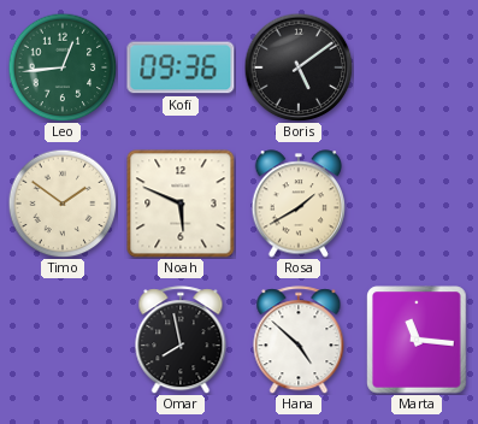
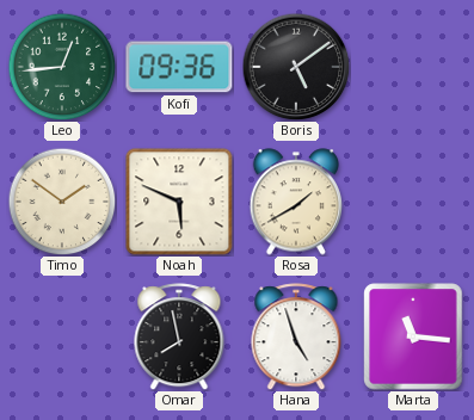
Hana: 4:52 -> 4:57 (296, 336)
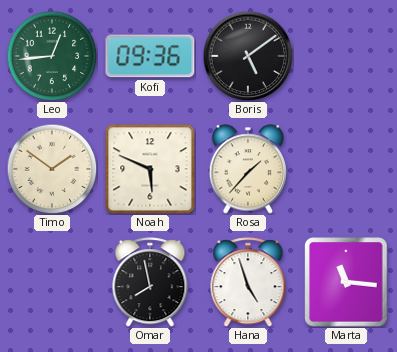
Rosa: 1:40 -> 1:37 (248, 169)
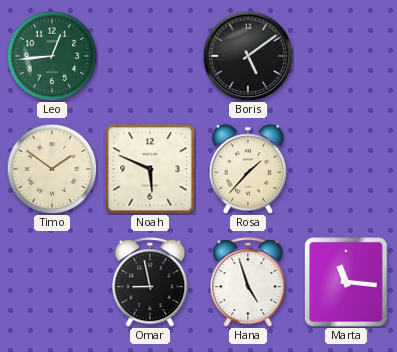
Kofi: 09:36 -> none (150, 56)
Omar: 7:58 -> 8:58 (150, 282)
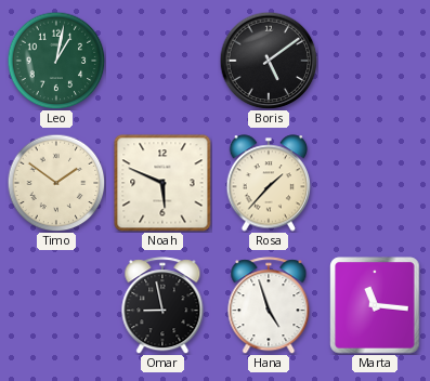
Leo: 12:44 -> 1:02 (56, 61)
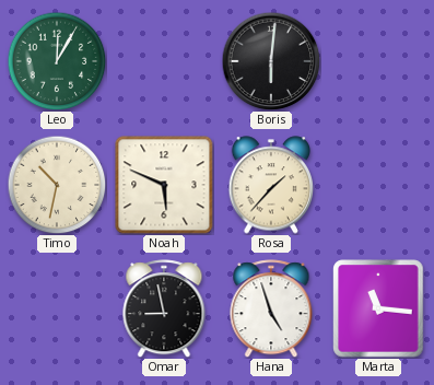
Leo: 1:02 -> 12:05 (57, 61)
Boris: 5:09 -> 6:01 (271, 61)
Timo: 1:51 -> 10:32 (57, 185)
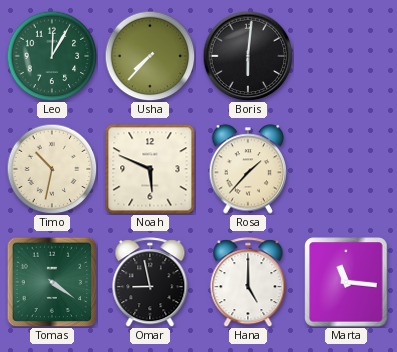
Usha: none -> 7:37 (150, 56)
Tomas: none -> 4:21 (52, 282)
Hana: 4:57 -> 5:00 (248, 282)
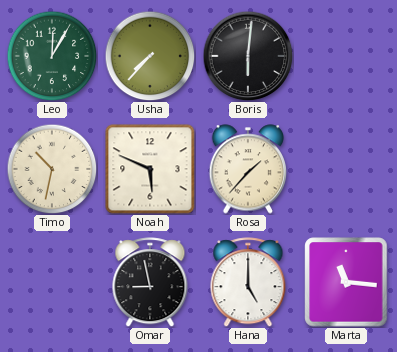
Tomas: 4:21 -> none (52, 282)
